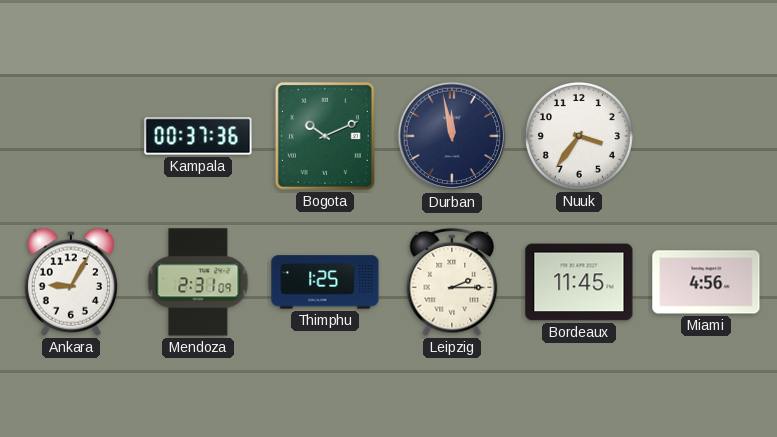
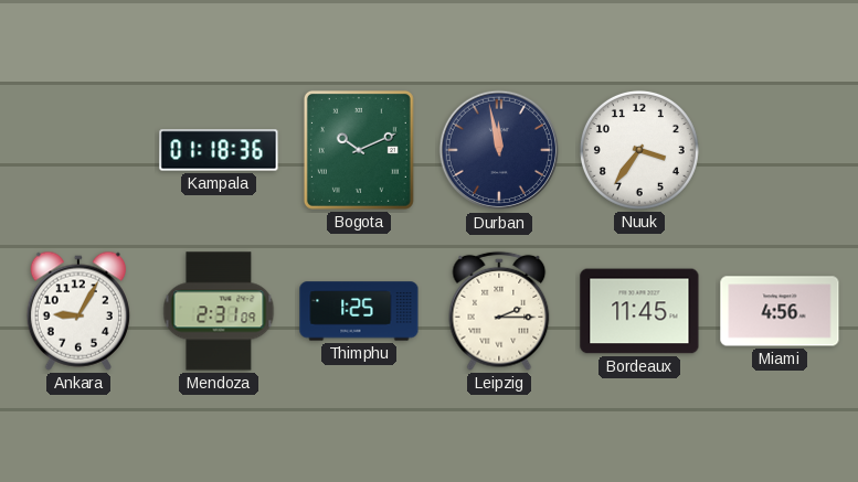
Kampala: 00:37 -> 01:18 (219, 150)
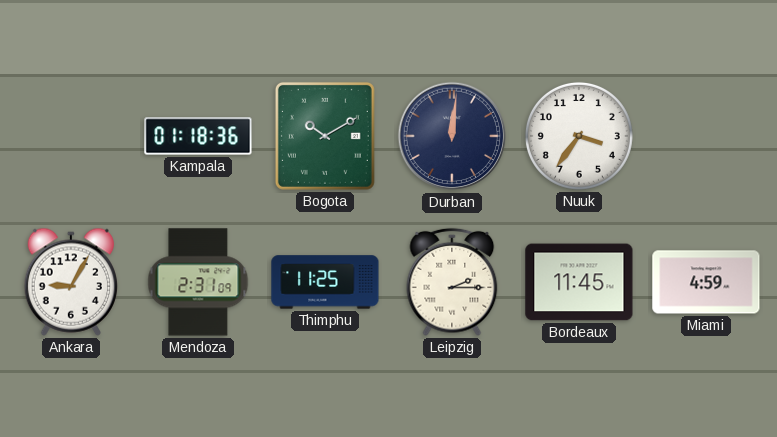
Bogota: 10:11 -> 10:10 (325, 136)
Durban: 11:58 -> 12:01 (452, 136)
Thimphu: 1:25 -> 11:25 (325, 282)
Miami: 4:56 -> 4:59 (706, 282)
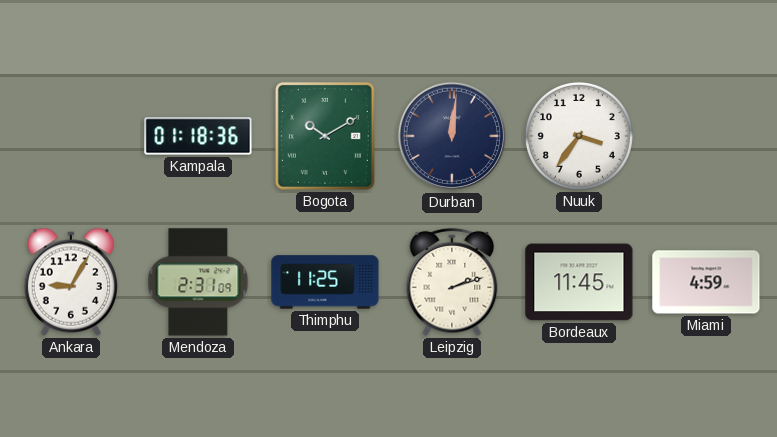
Leipzig: 2:15 -> 2:12 (452, 282)
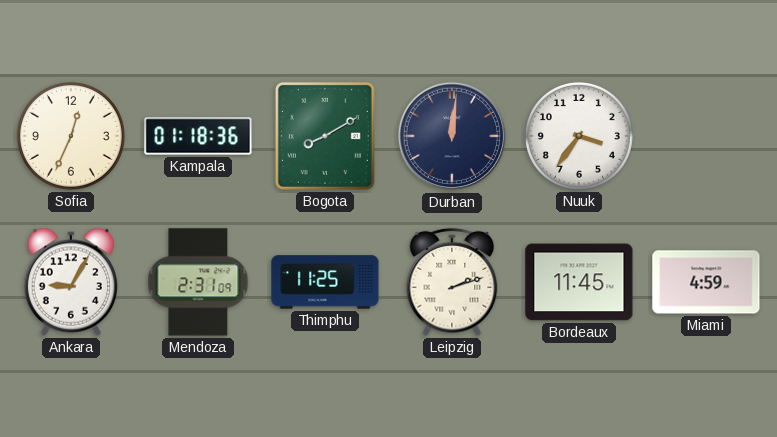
Sofia: none -> 12:34 (71, 136)
Bogota: 10:10 -> 8:10 (325, 136)
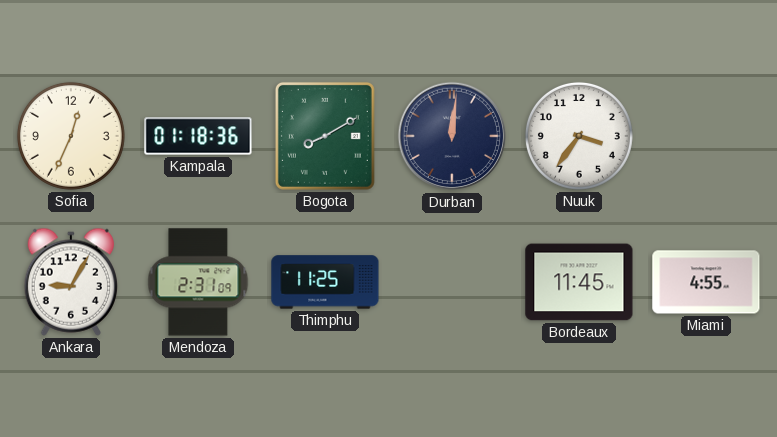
Leipzig: 2:12 -> none (452, 282)
Miami: 4:59 -> 4:55 (706, 282)
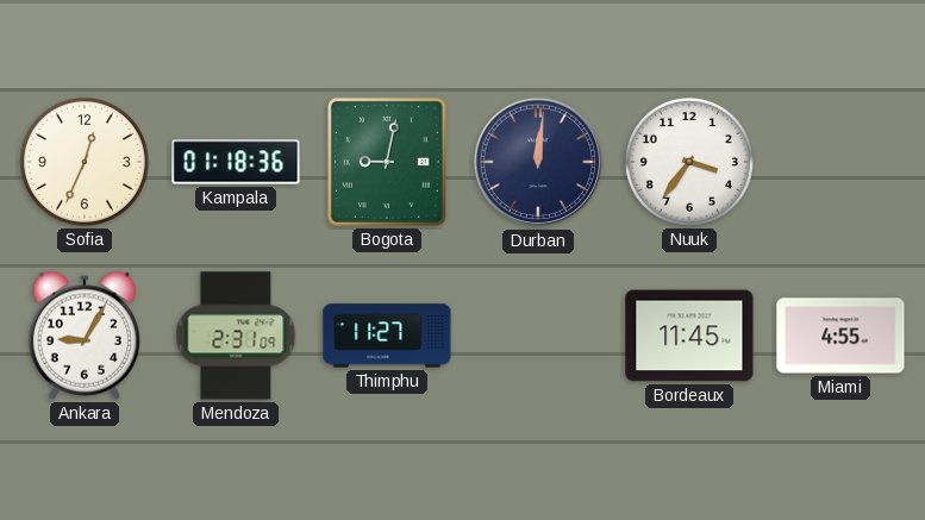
Bogota: 8:10 -> 9:02 (387, 162)
Thimphu: 11:25 -> 11:27 (387, 336)
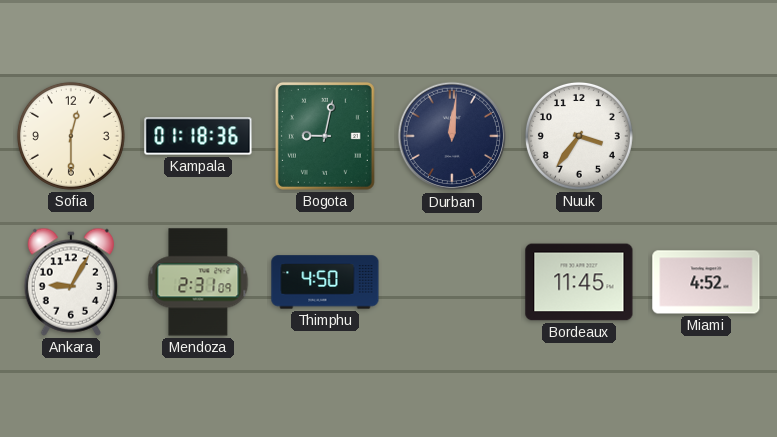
Sofia: 12:34 -> 12:30 (71, 136)
Thimphu: 11:27 -> 4:50 (325, 282)
Miami: 4:55 -> 4:52 (706, 282)
